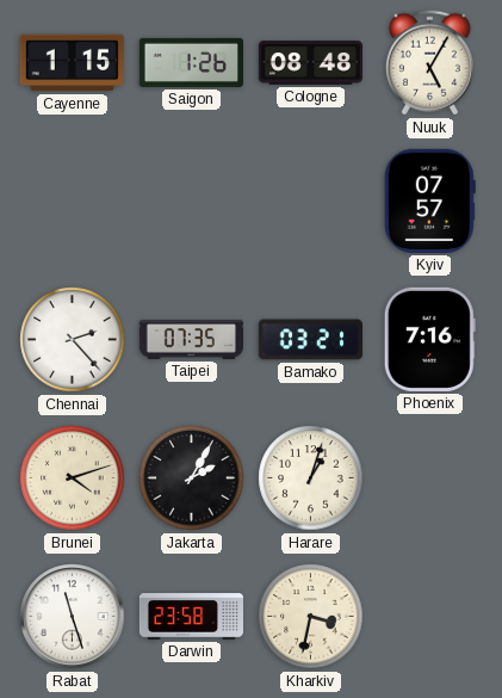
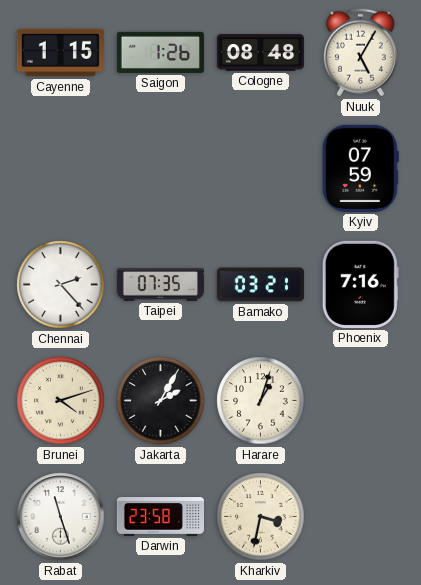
Kyiv: 07:57 -> 07:59 (360, 168)
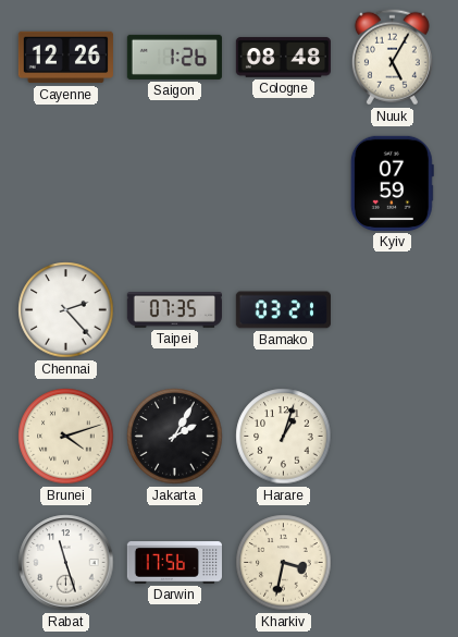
Cayenne: 1:15 -> 12:26 (65, 58)
Phoenix: 7:16 -> none (360, 284)
Darwin: 23:58 -> 17:56 (174, 563)
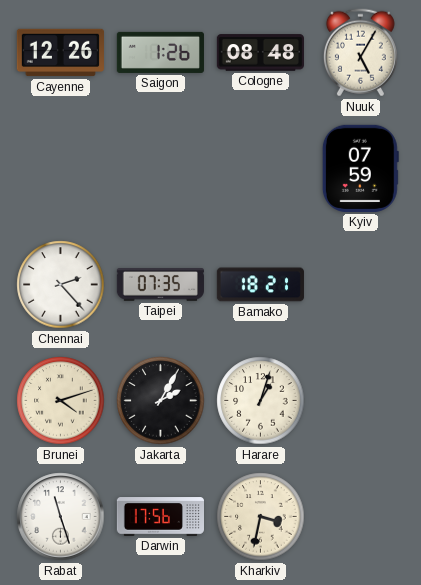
Bamako: 03:21 -> 18:21 (260, 285)
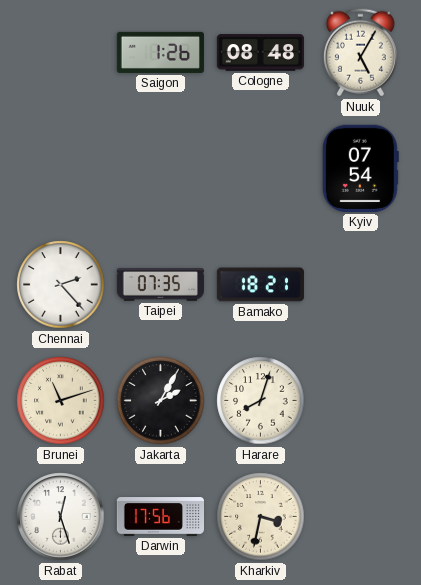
Cayenne: 12:26 -> none (60, 53)
Kyiv: 07:59 -> 07:54 (360, 168)
Brunei: 4:12 -> 11:12 (61, 401)
Harare: 1:03 -> 8:03 (261, 401)
Rabat: 11:27 -> 12:27 (61, 517)
